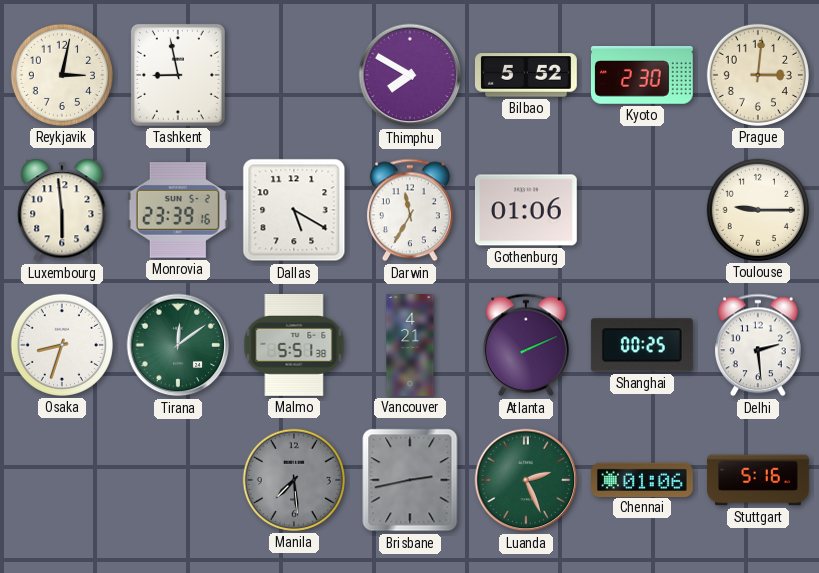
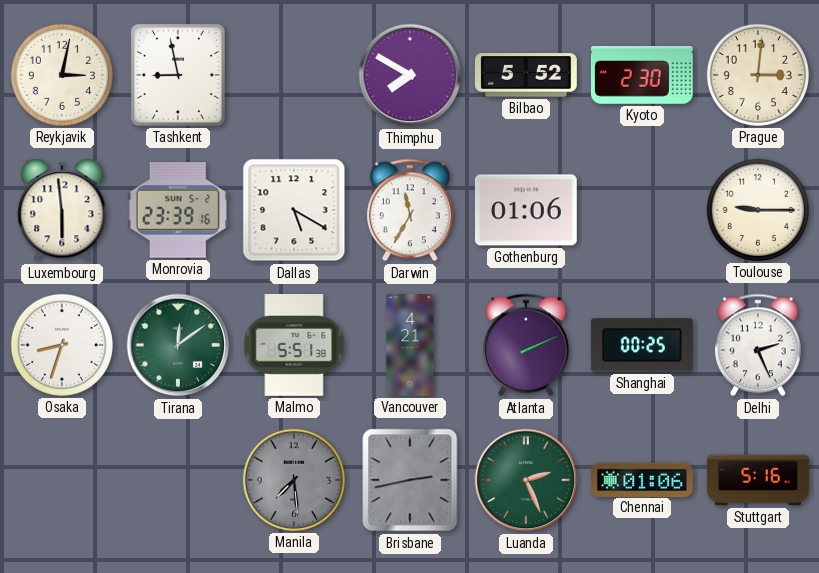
Delhi: 2:29 -> 2:26 (758, 345)
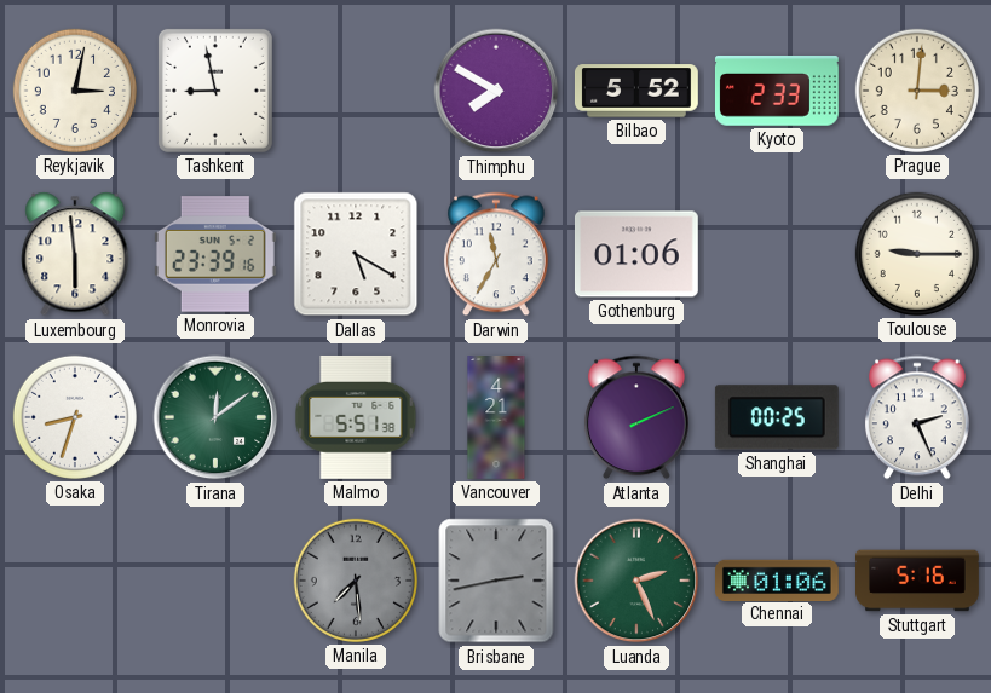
Kyoto: 2:30 -> 2:33 (777, 92)
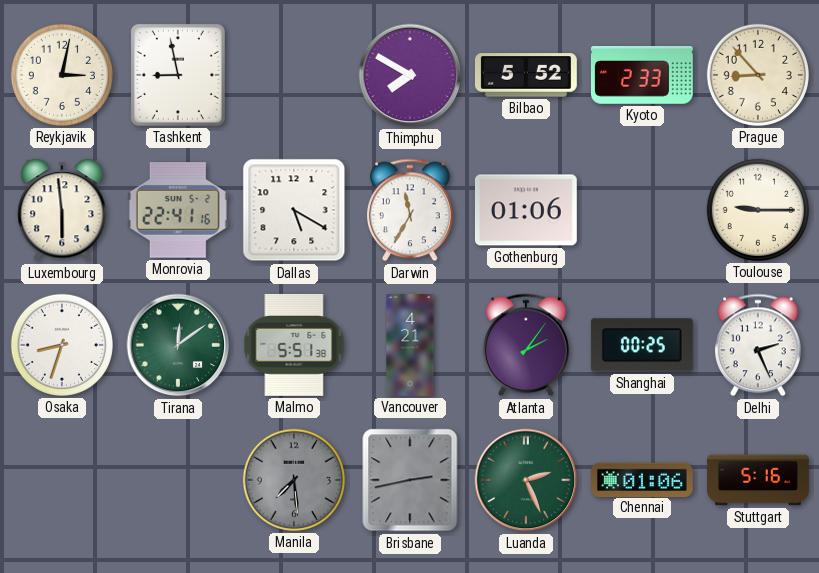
Prague: 3:01 -> 8:53 (758, 75)
Monrovia: 23:39 -> 22:41 (178, 210)
Atlanta: 2:11 -> 2:06 (526, 345)
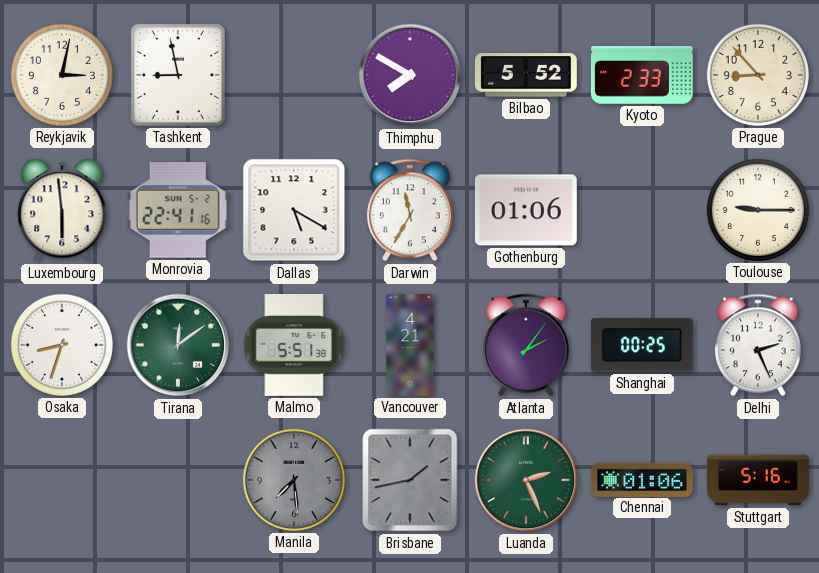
Brisbane: 2:43 -> 1:43 (410, 480)
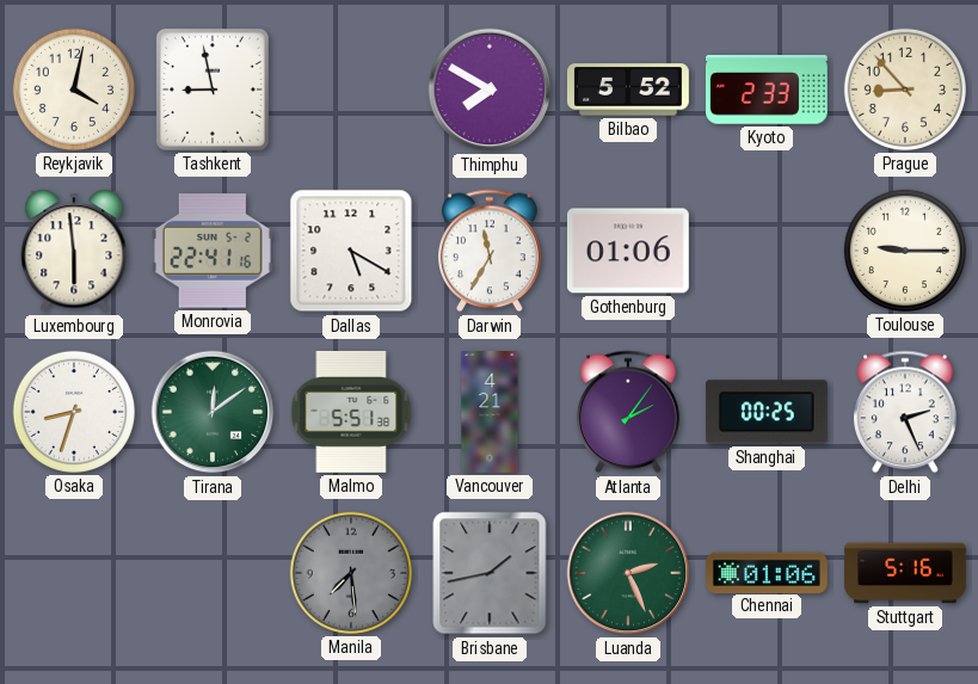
Reykjavik: 3:02 -> 4:02 (74, 90)
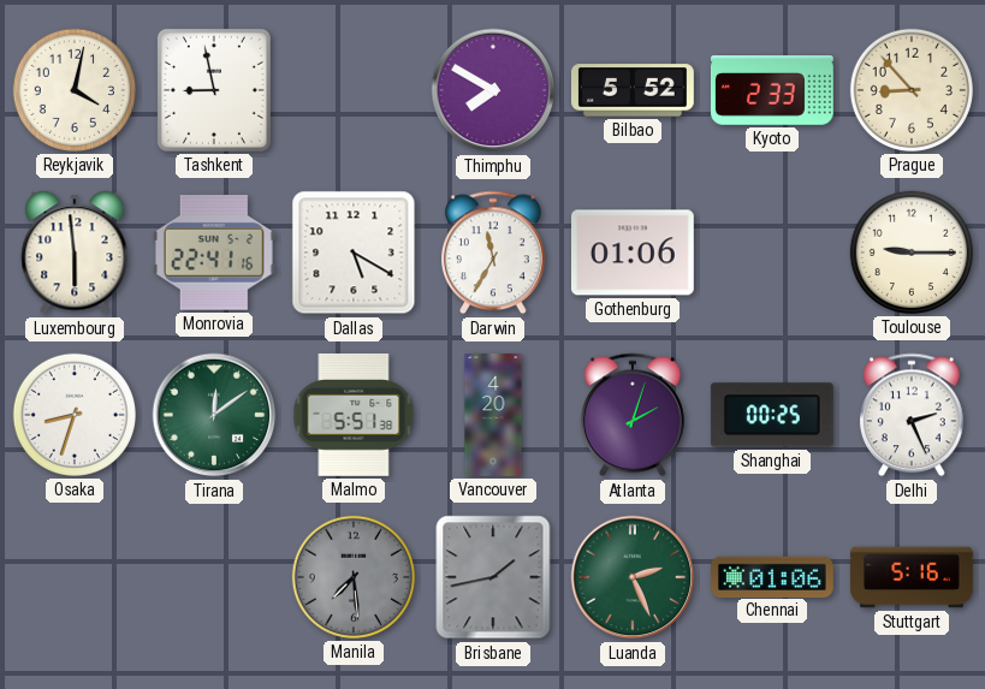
Vancouver: 4:21 -> 4:20 (493, 416)
Atlanta: 2:06 -> 2:03 (633, 415)
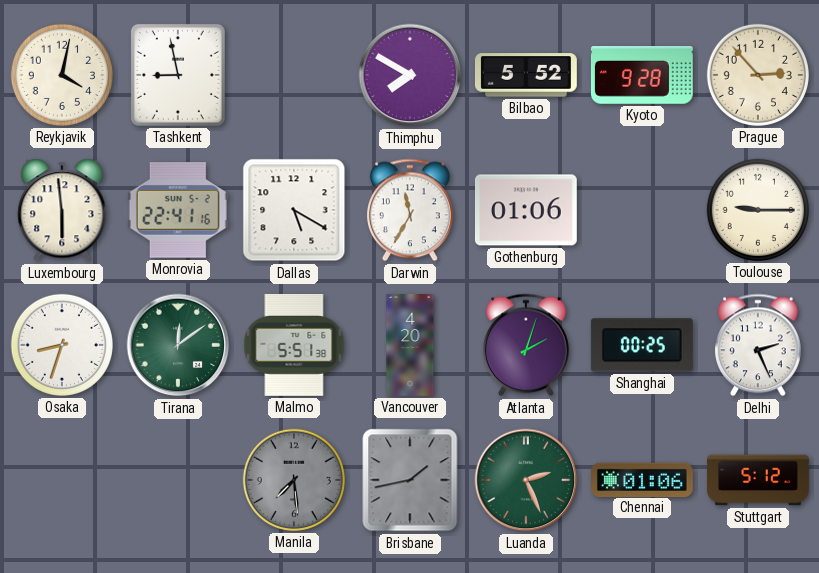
Kyoto: 2:33 -> 9:28 (642, 76)
Prague: 8:53 -> 2:53 (758, 75)
Stuttgart: 5:16 -> 5:12 (759, 480)
